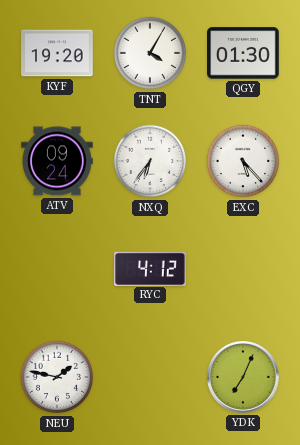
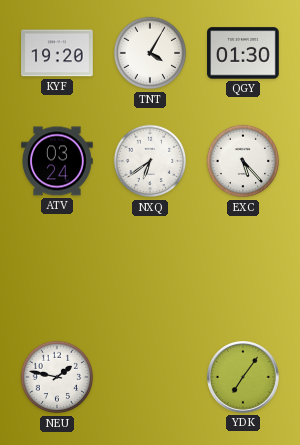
ATV: 09:24 -> 03:24 (57, 161)
NXQ: 6:36 -> 6:39 (150, 161)
RYC: 4:12 -> none (150, 268)
YDK: 7:04 -> 7:06 (244, 378)
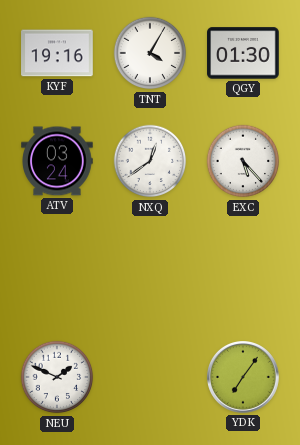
KYF: 19:20 -> 19:16 (57, 53)
NXQ: 6:39 -> 12:39 (150, 161)
NEU: 1:47 -> 1:49 (57, 377)
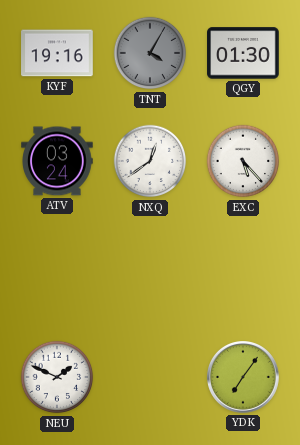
TNT dial: white -> grey (150, 53)
